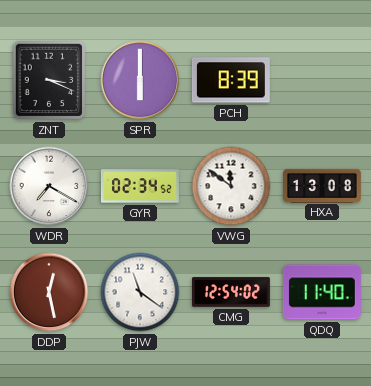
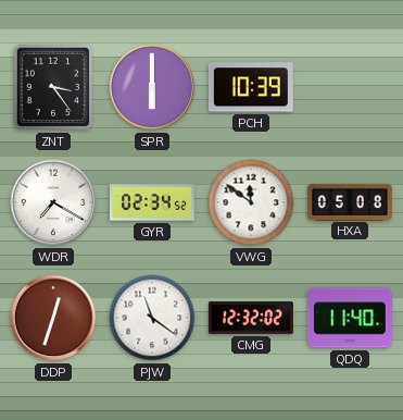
ZNT: 3:19 -> 3:24 (53, 87)
PCH: 8:39 -> 10:39 (251, 87)
HXA: 13:08 -> 05:08 (351, 201)
DDP: 12:28 -> 12:33 (53, 318)
CMG: 12:54 -> 12:32 (251, 318)
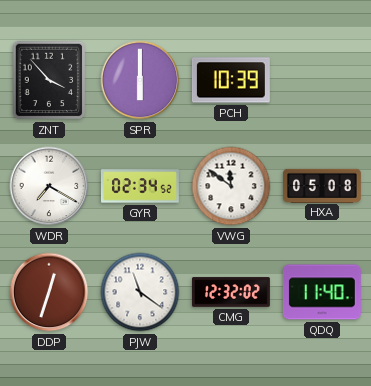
ZNT: 3:24 -> 3:53 (49, 80)
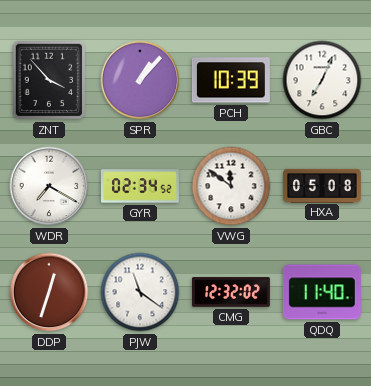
SPR: 6:00 -> 1:07 (140, 80)
GBC: none -> 7:04 (322, 80)
